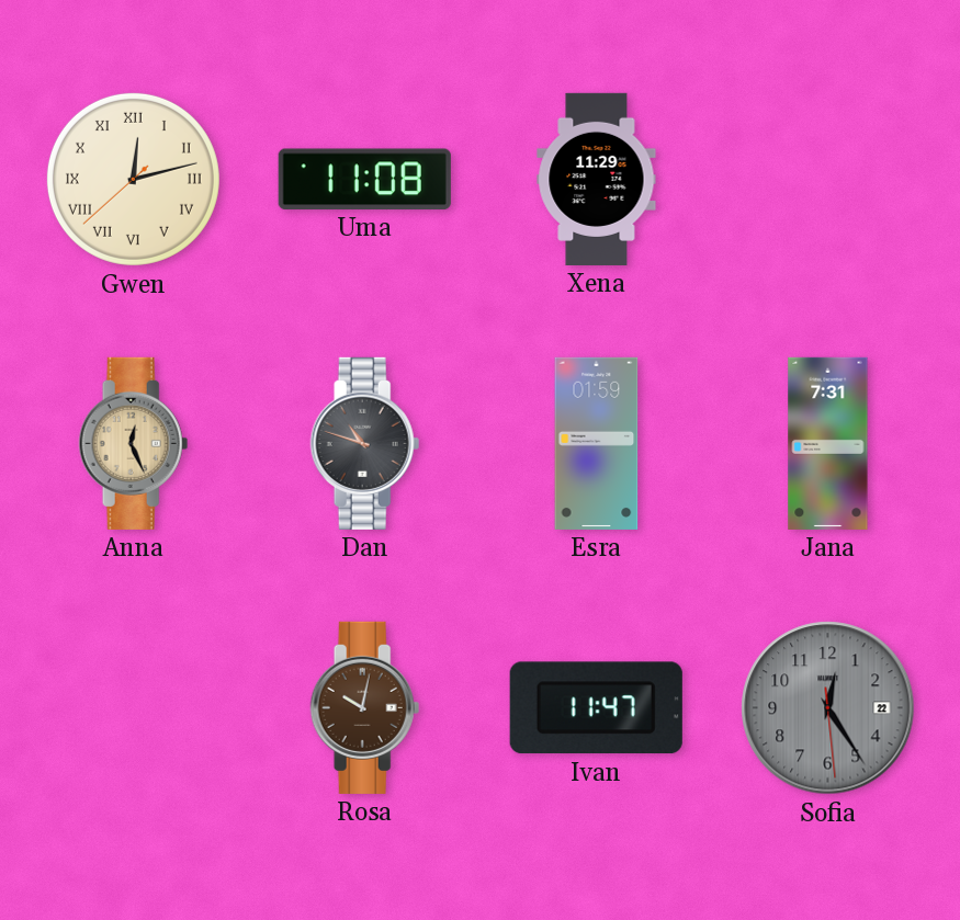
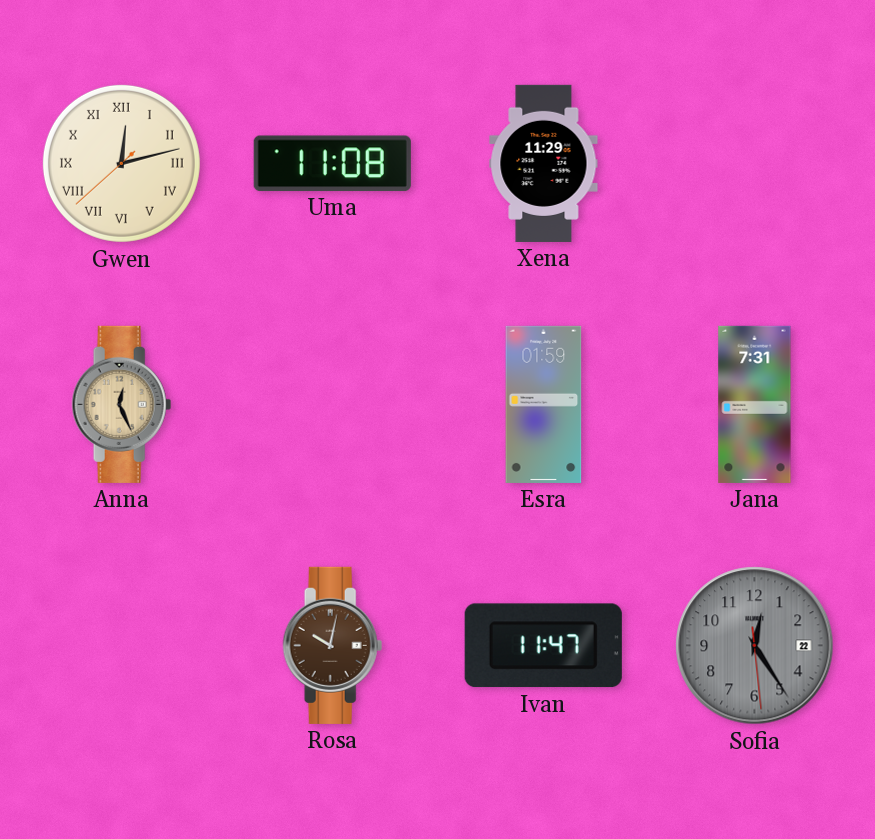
Dan: 10:48 -> none (365, 443)
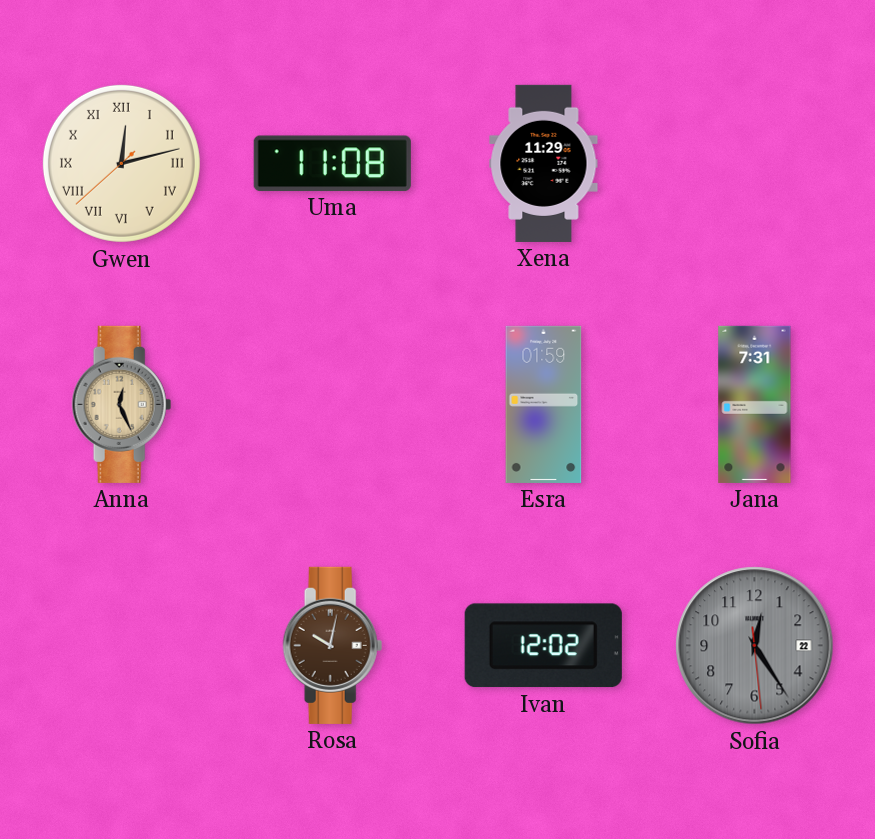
Ivan: 11:47 -> 12:02 (543, 646)
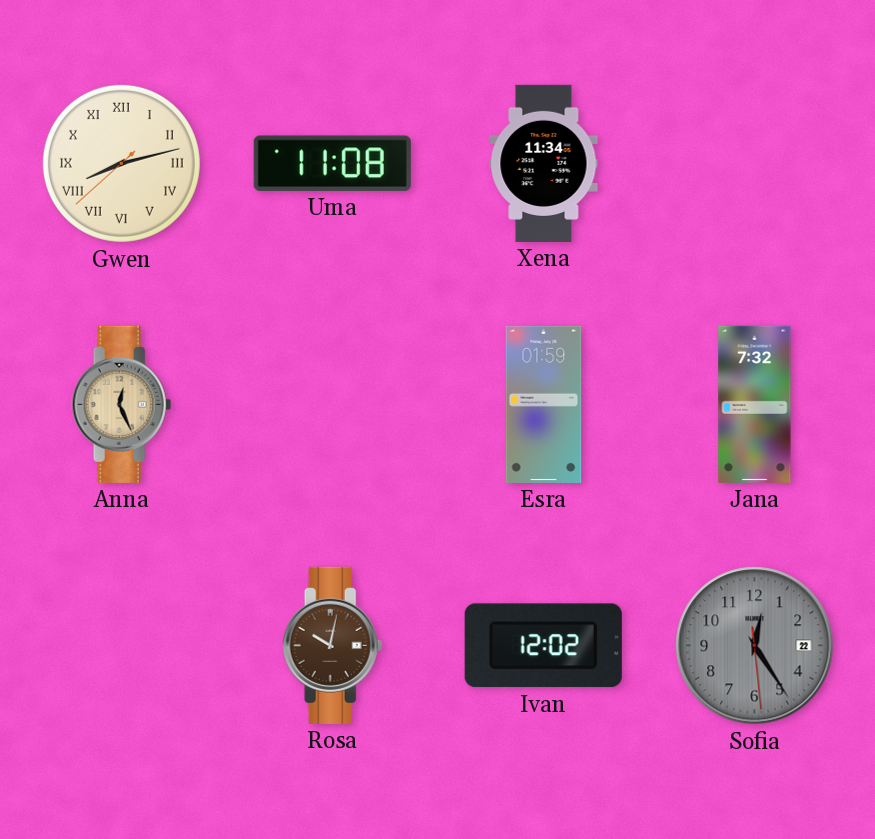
Gwen: 12:12 -> 8:12 (121, 163)
Xena: 11:29 -> 11:34 (544, 163)
Jana: 7:31 -> 7:32 (755, 404)
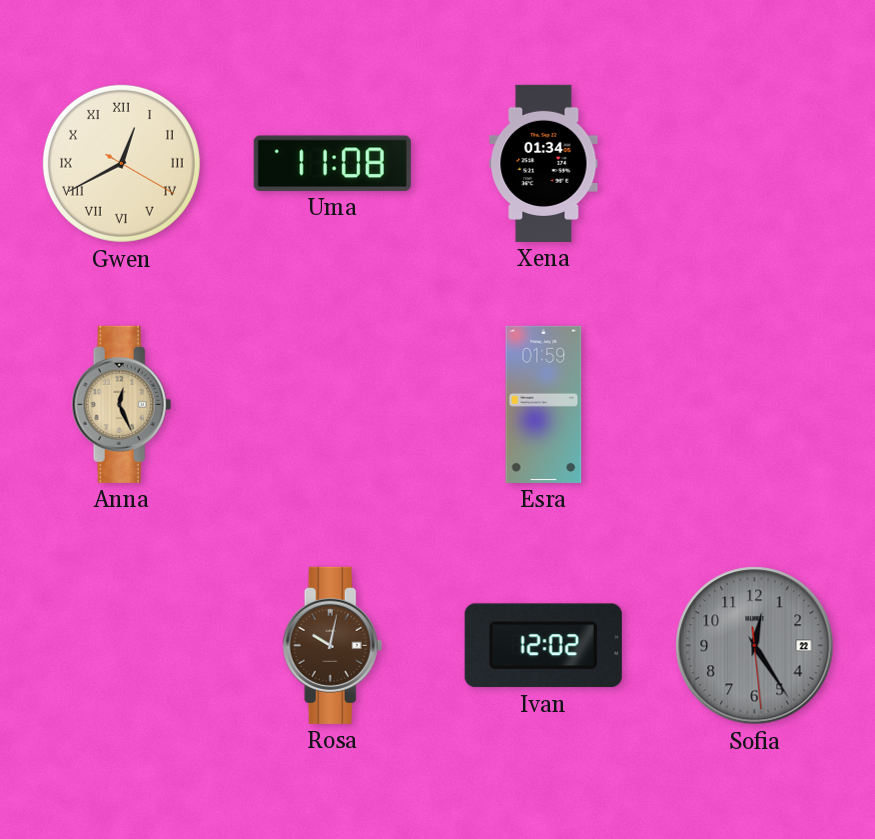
Gwen: 8:12 -> 12:40 (121, 163)
Xena: 11:34 -> 01:34 (544, 163)
Jana: 7:32 -> none (755, 404)
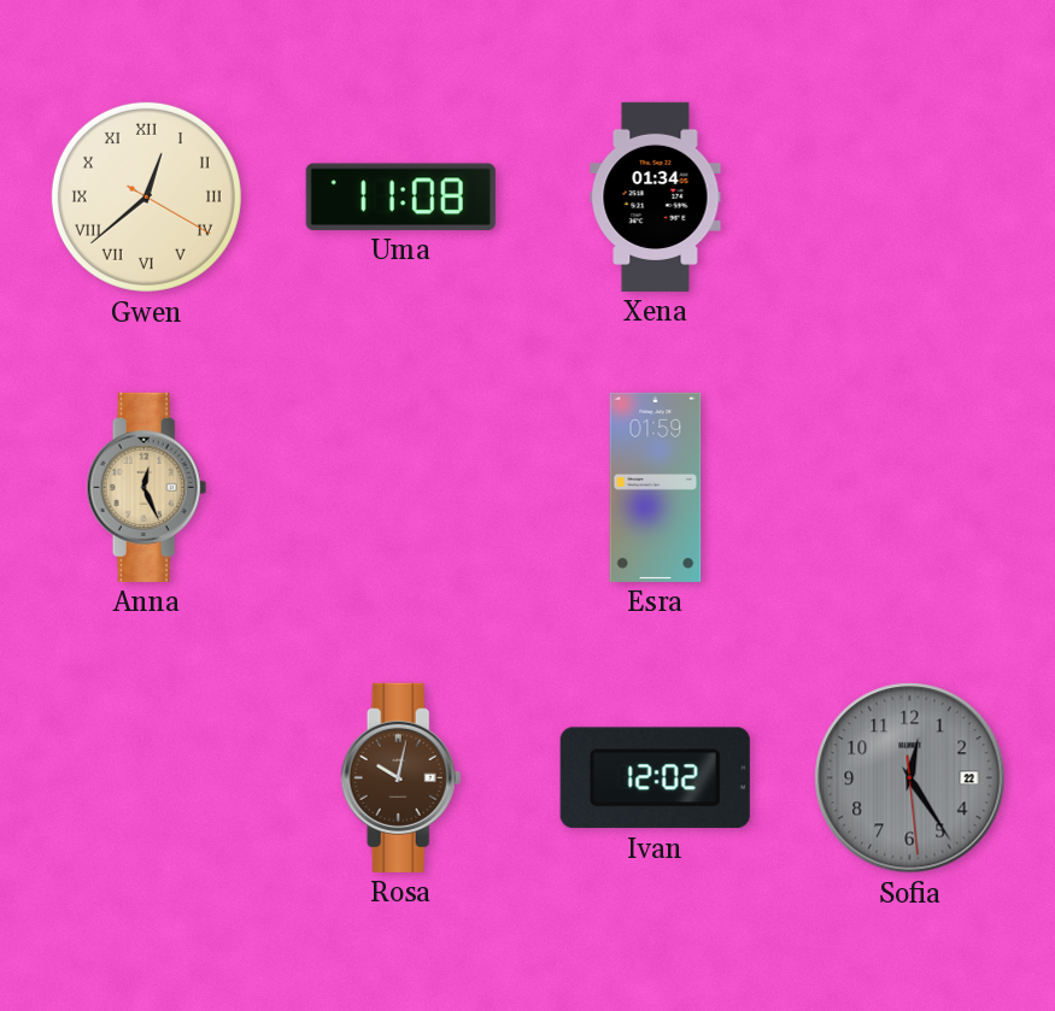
Gwen: 12:40 -> 12:38 (146, 196)
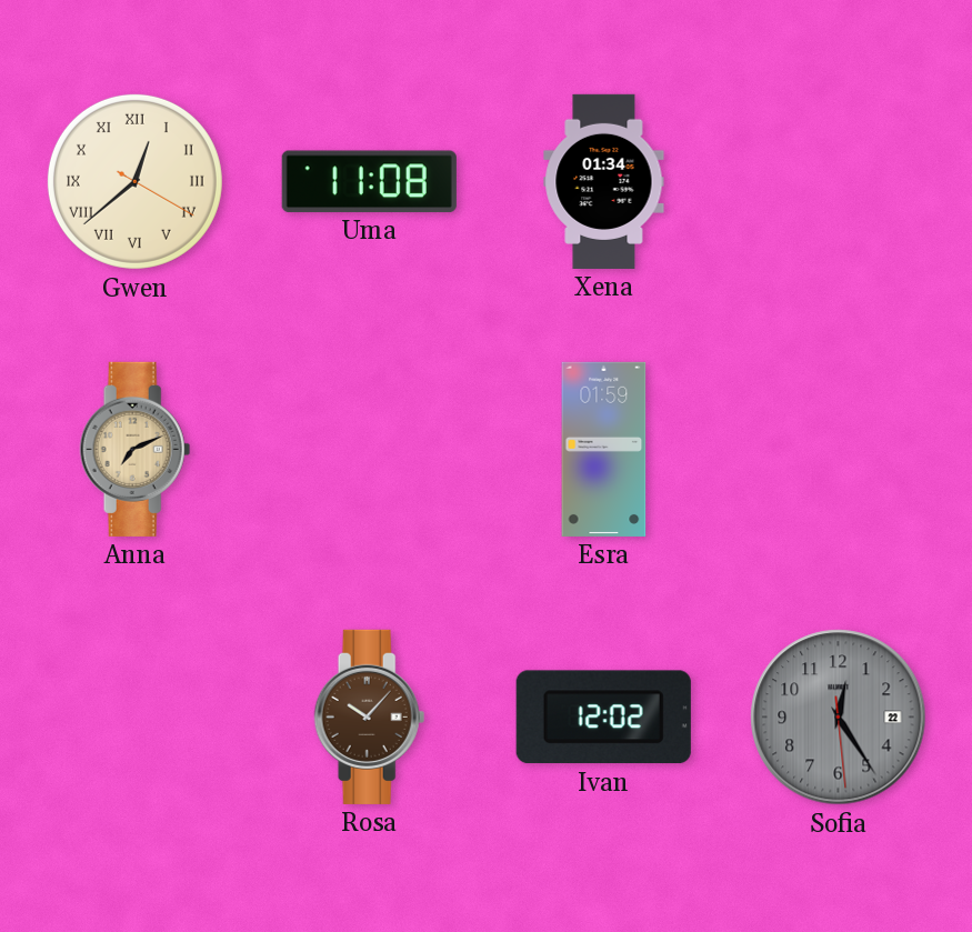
Anna: 12:26 -> 7:11 (136, 449)
Rosa: 10:02 -> 10:07 (370, 716)
